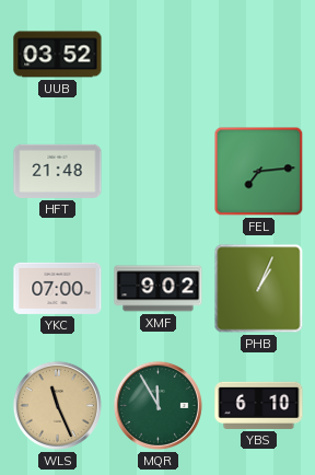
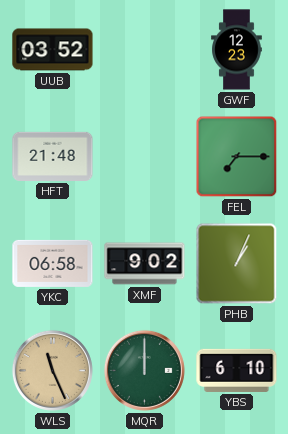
GWF: none -> 12:23 (237, 50)
FEL: 7:14 -> 7:15 (237, 157)
YKC: 07:00 -> 06:58 (53, 263)
MQR: 11:55 -> 12:00 (144, 370)
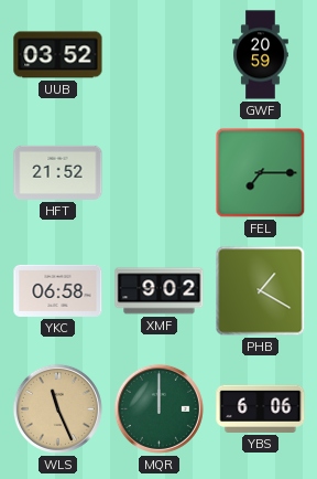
GWF: 12:23 -> 20:59 (261, 55)
HFT: 21:48 -> 21:52 (58, 172)
PHB: 1:04 -> 1:20 (261, 291)
YBS: 6:10 -> 6:06 (261, 408)
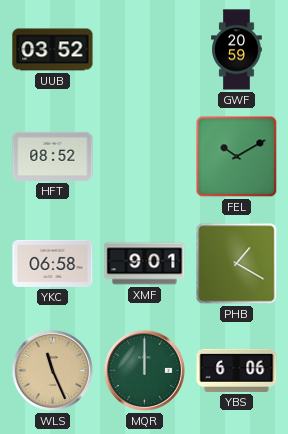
HFT: 21:52 -> 08:52 (53, 156)
FEL: 7:15 -> 10:10 (237, 157)
XMF: 9:02 -> 9:01 (145, 264)
